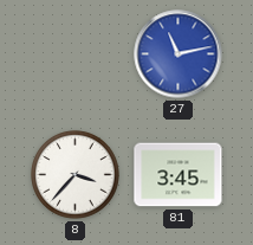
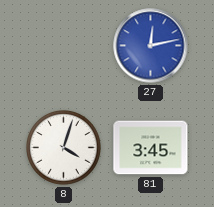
27: 11:13 -> 12:13 (151, 46)
8: 3:37 -> 4:03 (64, 148)
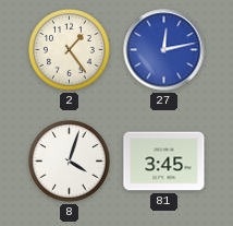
2: none -> 1:24 (70, 50)
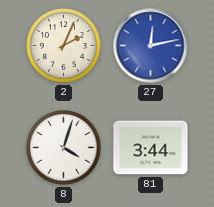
2: 1:24 -> 2:04 (64, 46)
81: 3:45 -> 3:44 (151, 148)
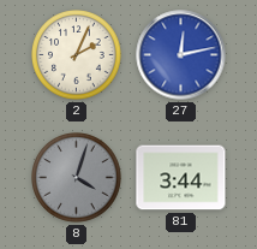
8 dial: white -> grey (77, 178)
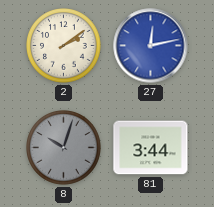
2: 2:04 -> 2:09 (64, 46)
8: 4:03 -> 10:03 (64, 148)
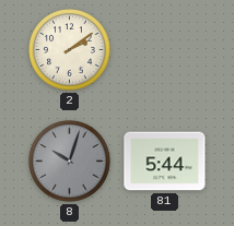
27: 12:13 -> none (151, 46)
81: 3:44 -> 5:44 (165, 162)
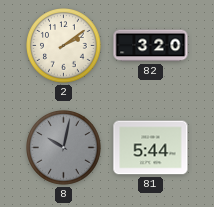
82: none -> 3:20 (151, 46)
8: 10:03 -> 10:02 (64, 148)
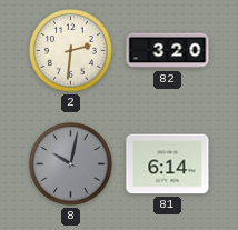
2: 2:09 -> 2:31 (71, 51)
81: 5:44 -> 6:14 (168, 164)
